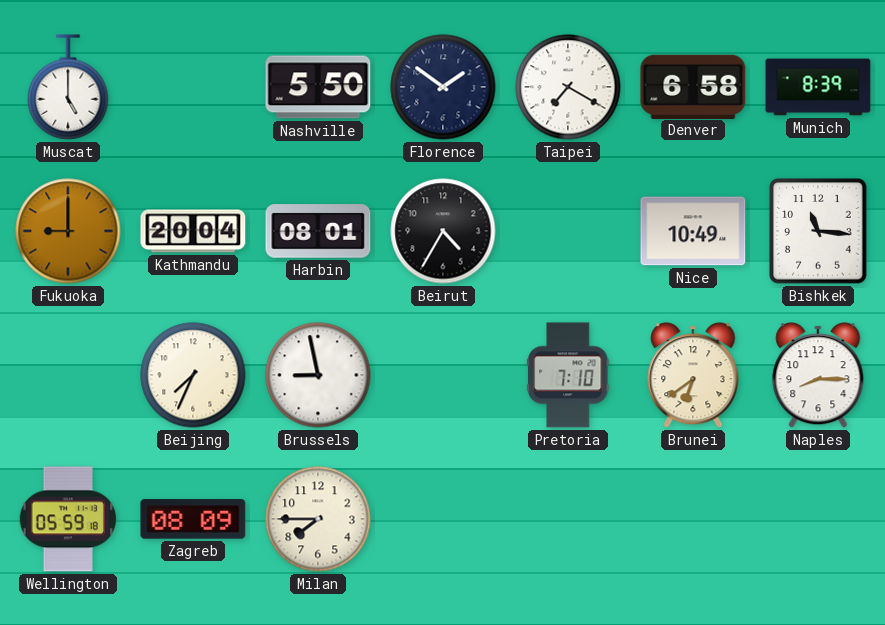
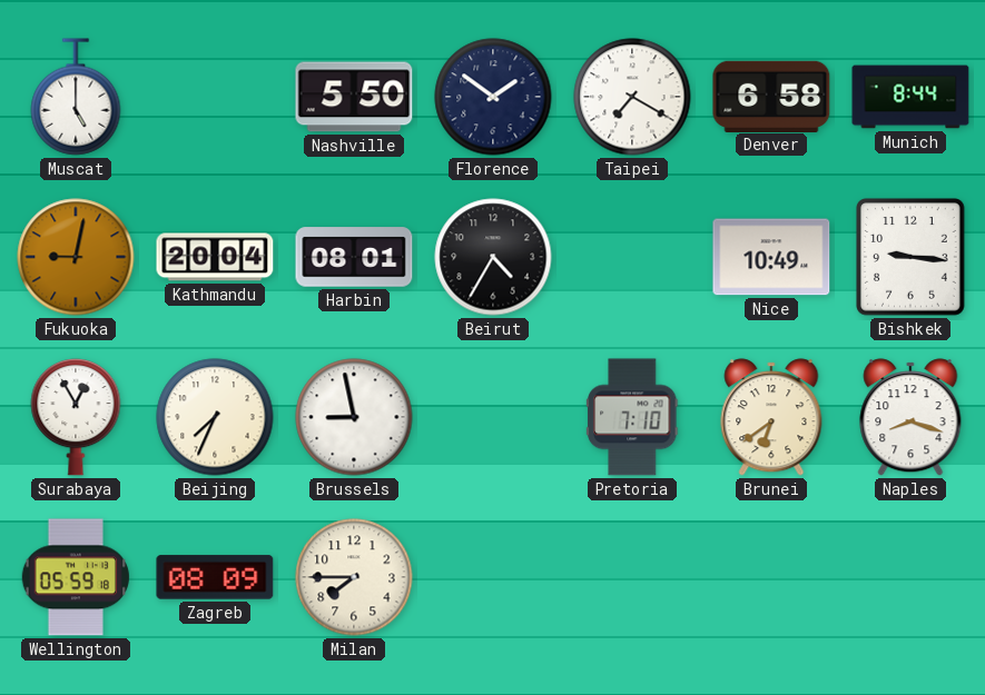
Munich: 8:39 -> 8:44 (910, 97)
Fukuoka: 9:00 -> 9:02 (76, 257)
Bishkek: 11:16 -> 9:16 (910, 257)
Surabaya: none -> 12:55 (76, 417)
Naples: 8:15 -> 8:18 (910, 417)
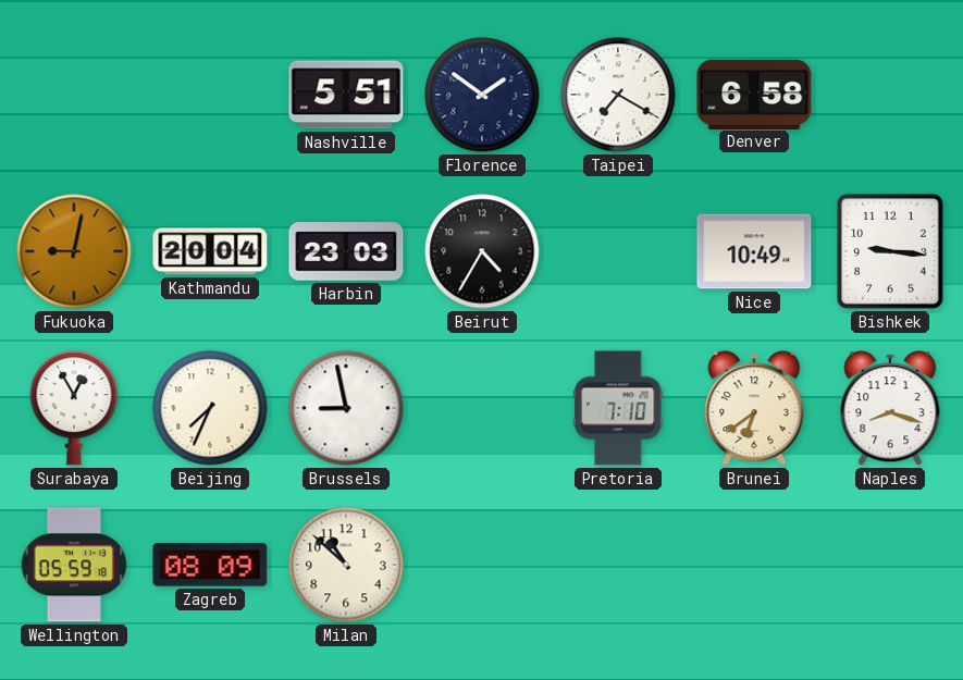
Muscat: 5:00 -> none (76, 97)
Nashville: 5:50 -> 5:51 (346, 95)
Munich: 8:44 -> none (910, 97)
Harbin: 08:01 -> 23:03 (346, 251)
Milan: 7:45 -> 10:52 (346, 565)
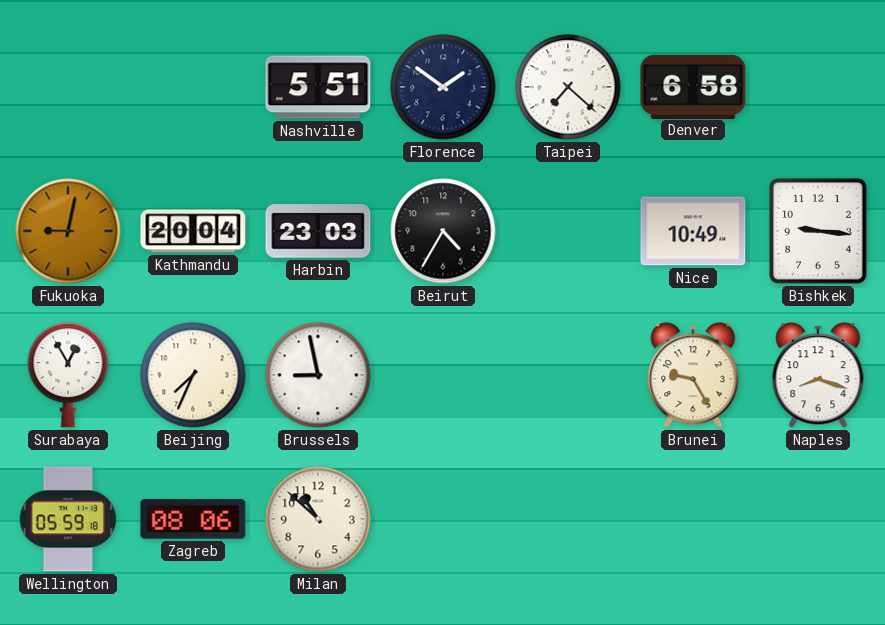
Taipei: 7:20 -> 7:22 (568, 87)
Pretoria: 7:10 -> none (619, 408)
Brunei: 6:39 -> 9:25 (693, 375)
Zagreb: 08:09 -> 08:06 (193, 519)
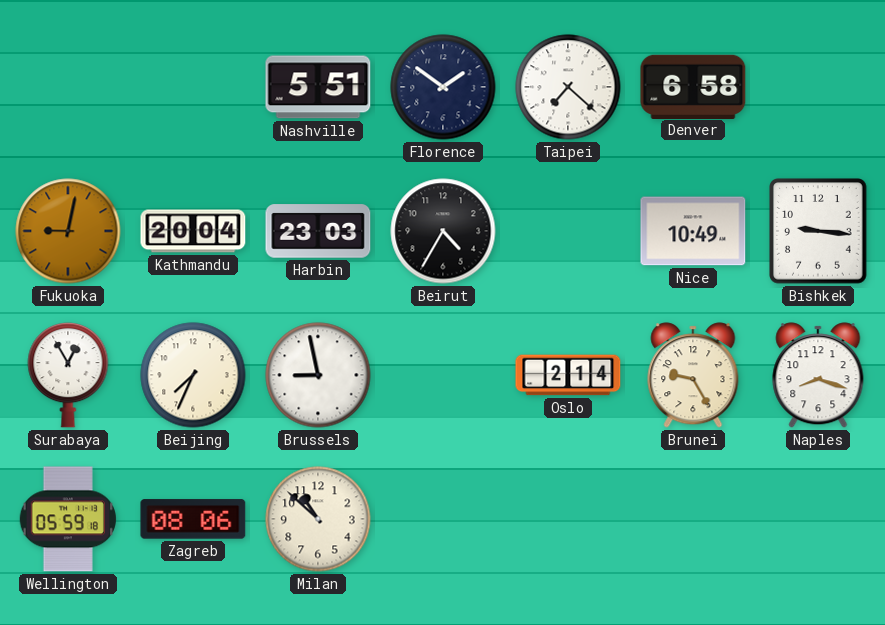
Oslo: none -> 2:14 (568, 375)
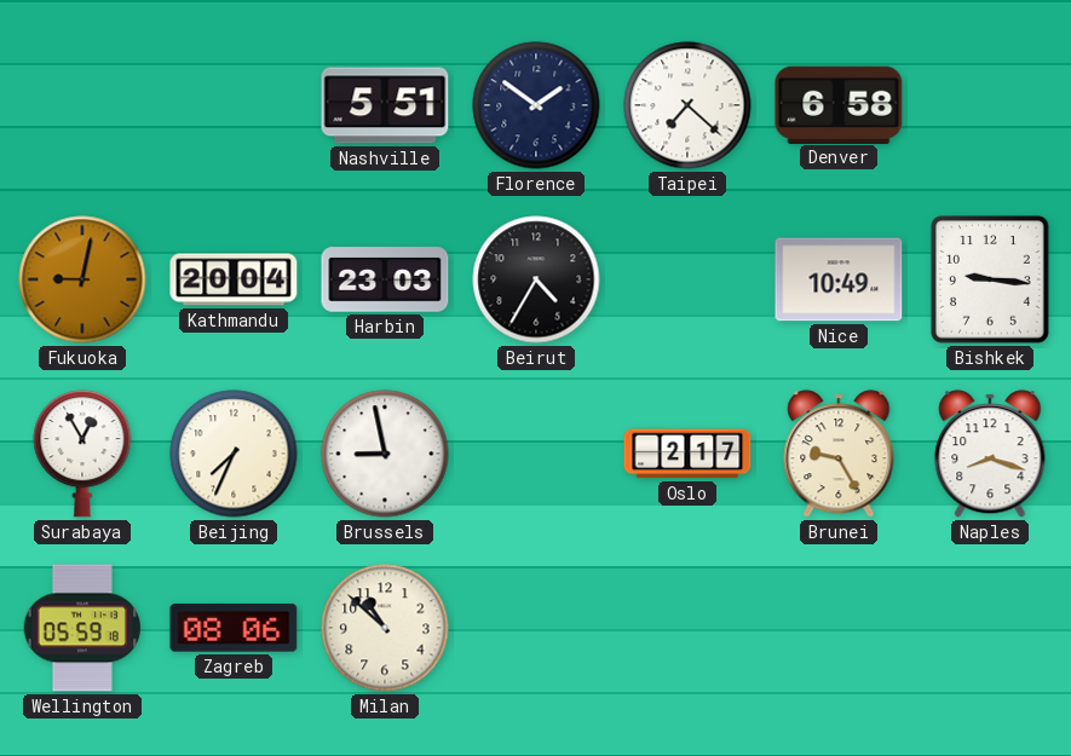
Oslo: 2:14 -> 2:17 (687, 454)
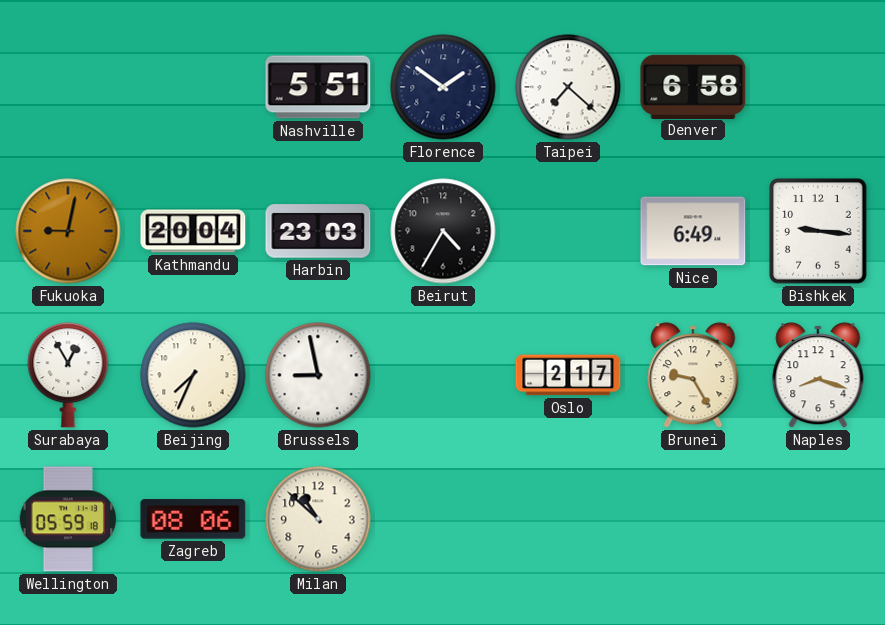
Nice: 10:49 -> 6:49 (693, 231)
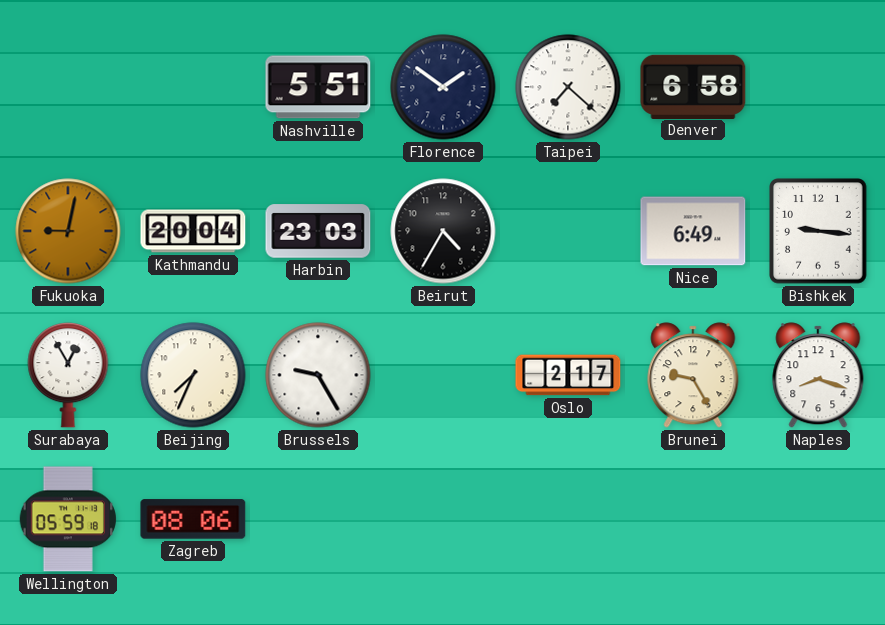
Brussels: 8:58 -> 9:25 (318, 375)
Milan: 10:52 -> none (318, 519)
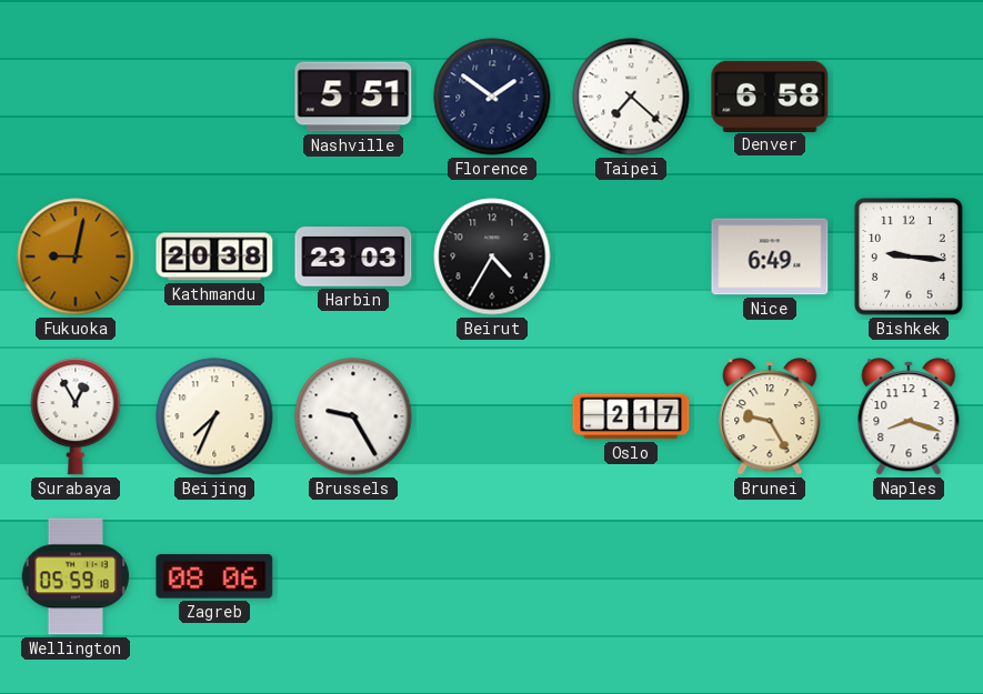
Kathmandu: 20:04 -> 20:38 (214, 257)
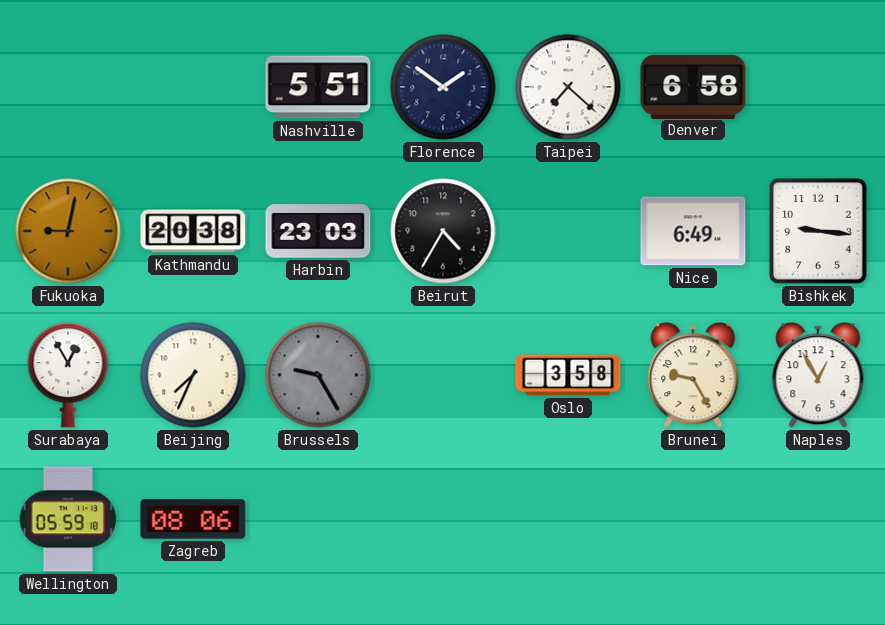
Brussels dial: white -> grey (318, 375)
Oslo: 2:17 -> 3:58 (568, 375)
Naples: 8:18 -> 12:55 (818, 375)
